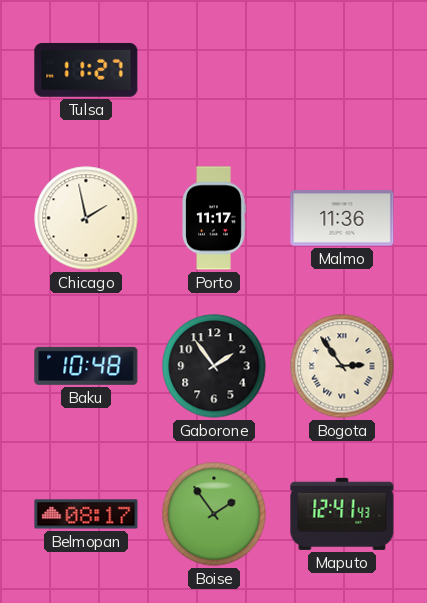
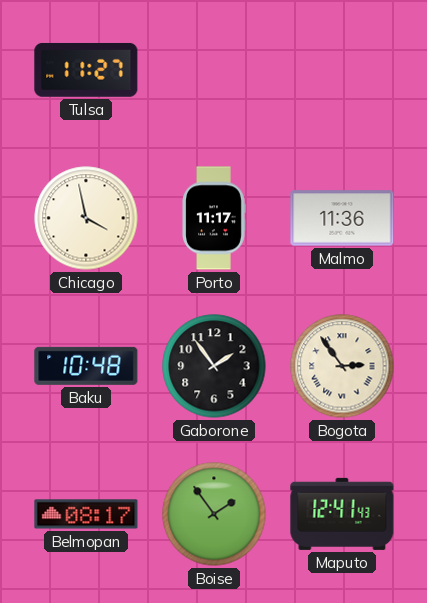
Chicago: 1:58 -> 3:58 (86, 218)
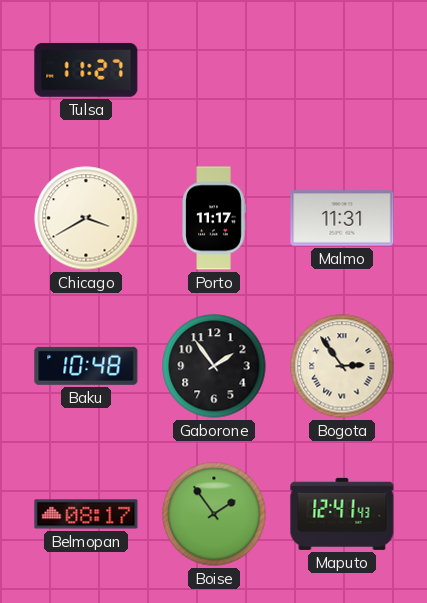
Chicago: 3:58 -> 3:40 (86, 218)
Malmo: 11:36 -> 11:31 (342, 218)
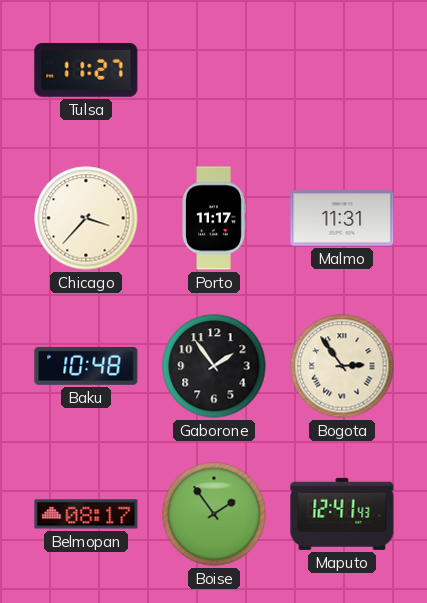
Chicago: 3:40 -> 3:37 (86, 218)
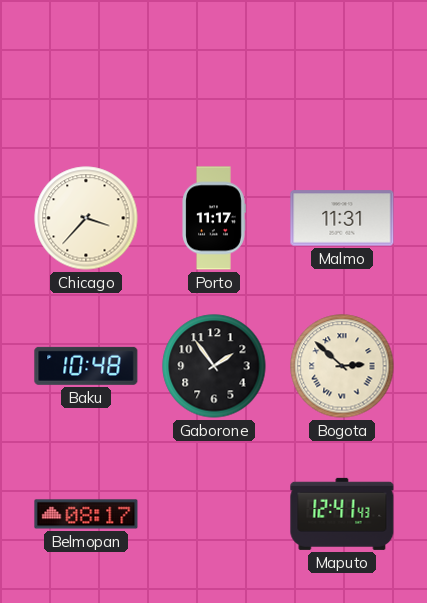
Tulsa: 11:27 -> none (86, 70)
Bogota: 2:54 -> 2:52 (342, 366)
Boise: 1:54 -> none (214, 514)
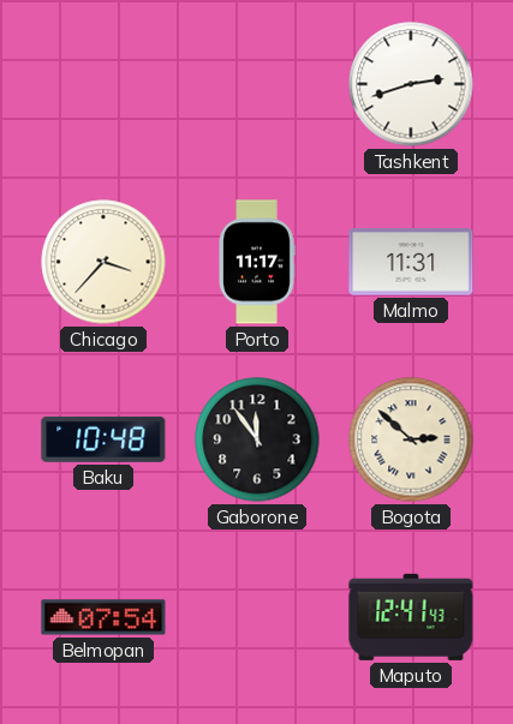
Tashkent: none -> 2:42 (411, 84)
Gaborone: 1:54 -> 11:54 (257, 439)
Belmopan: 08:17 -> 07:54 (103, 617)
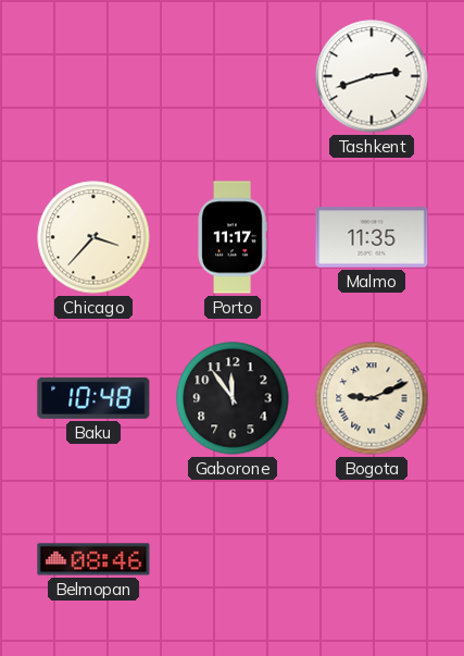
Malmo: 11:31 -> 11:35 (372, 237)
Bogota: 2:52 -> 9:11 (372, 398)
Belmopan: 07:54 -> 08:46 (93, 559)
Maputo: 12:41 -> none (411, 617)
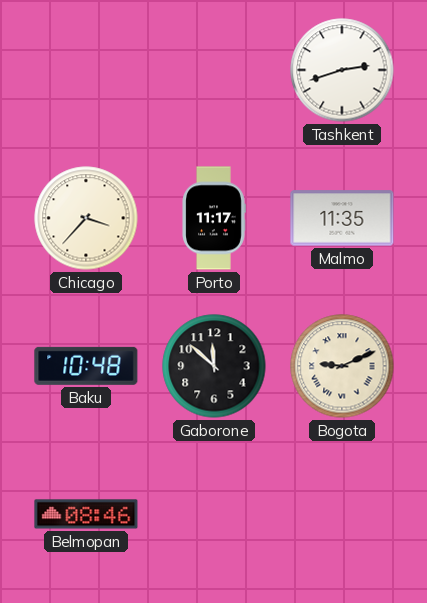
Gaborone: 11:54 -> 11:52 (214, 366)
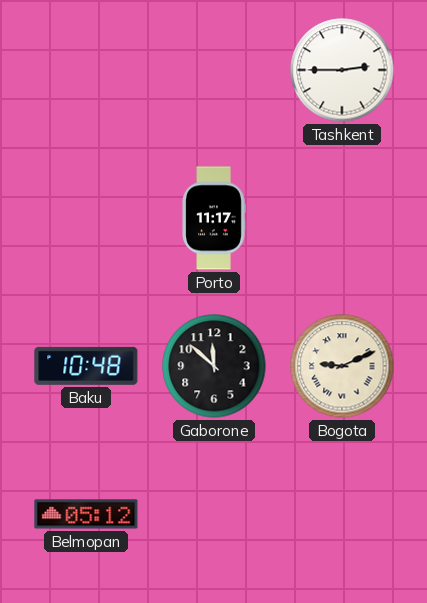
Tashkent: 2:42 -> 2:45 (342, 70)
Chicago: 3:37 -> none (86, 218)
Malmo: 11:35 -> none (342, 218)
Belmopan: 08:46 -> 05:12 (86, 514)
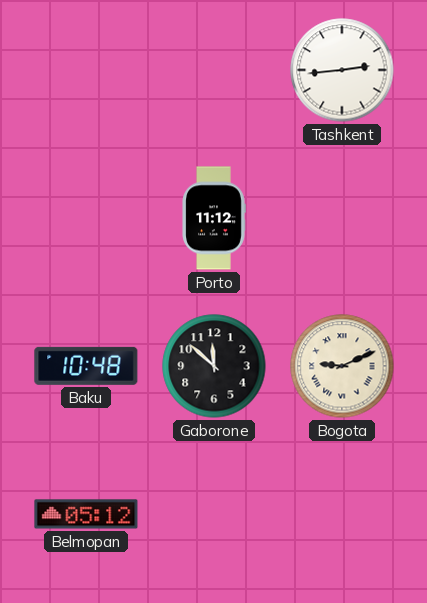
Tashkent: 2:45 -> 2:44 (342, 70)
Porto: 11:17 -> 11:12 (214, 218)
